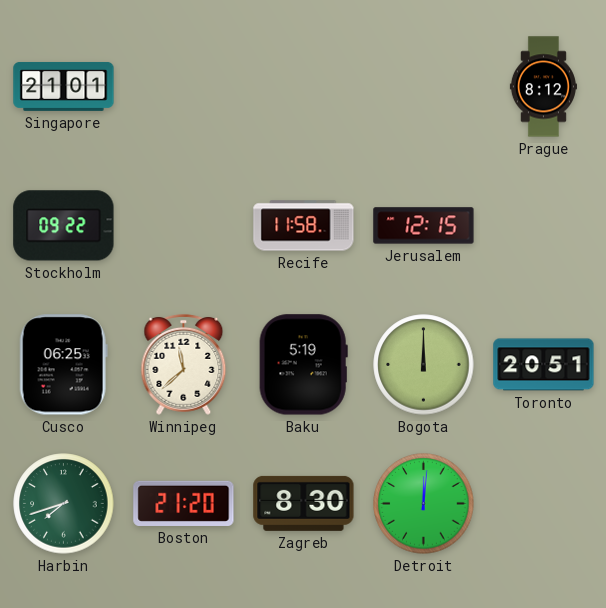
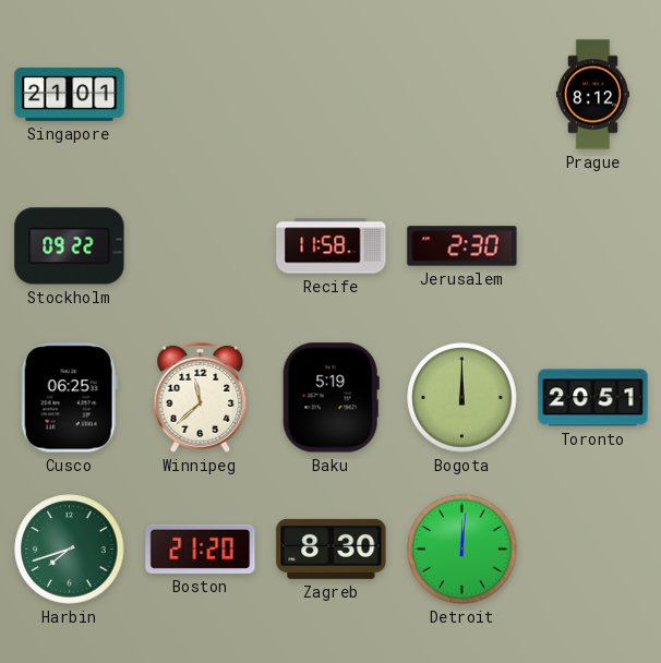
Jerusalem: 12:15 -> 2:30 (462, 246)
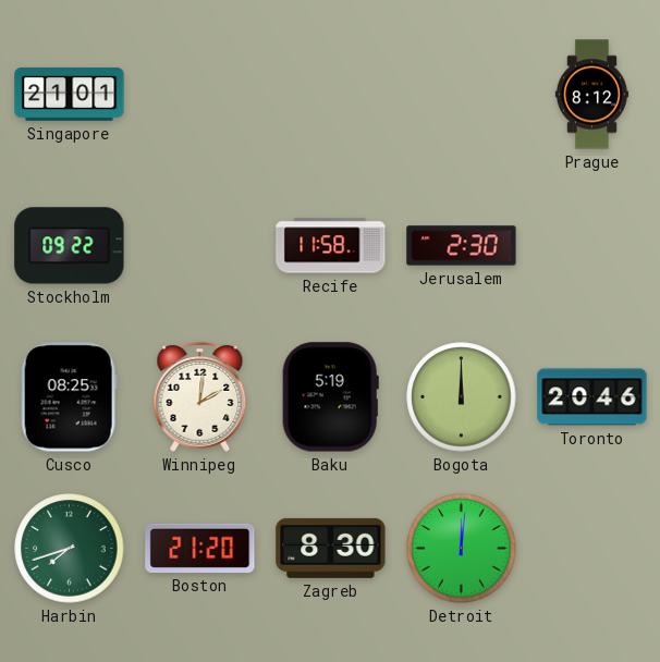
Cusco: 06:25 -> 08:25 (69, 397)
Winnipeg: 11:38 -> 2:01 (200, 396)
Toronto: 20:51 -> 20:46 (592, 397)
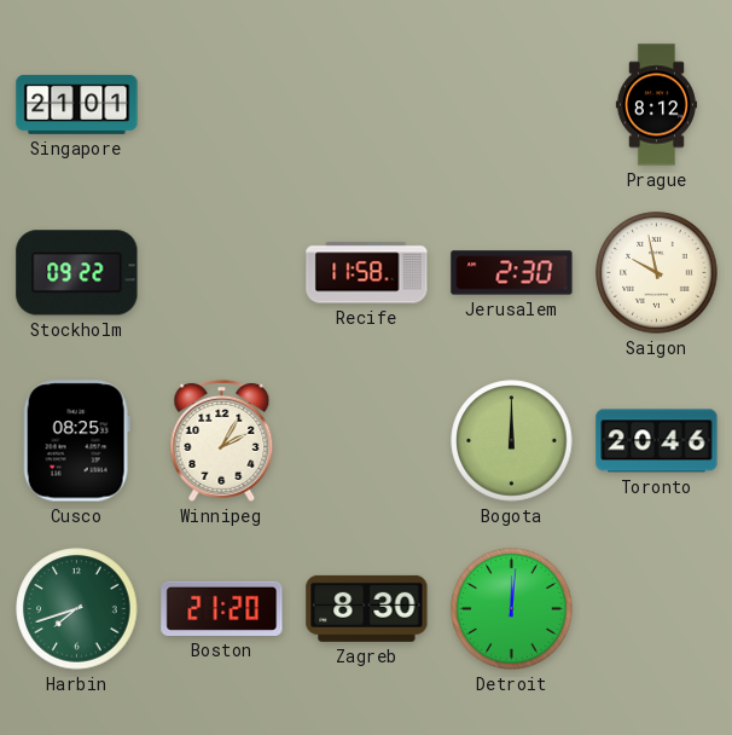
Saigon: none -> 9:58 (657, 273)
Winnipeg: 2:01 -> 2:05 (222, 440)
Baku: 5:19 -> none (330, 397)
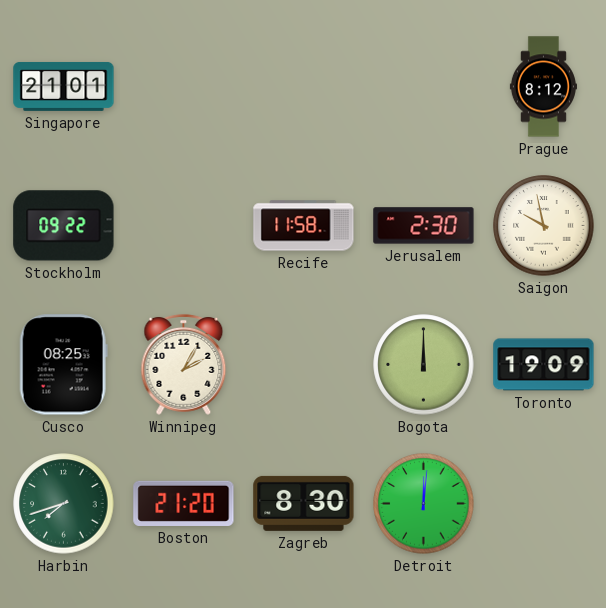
Toronto: 20:46 -> 19:09 (544, 365)
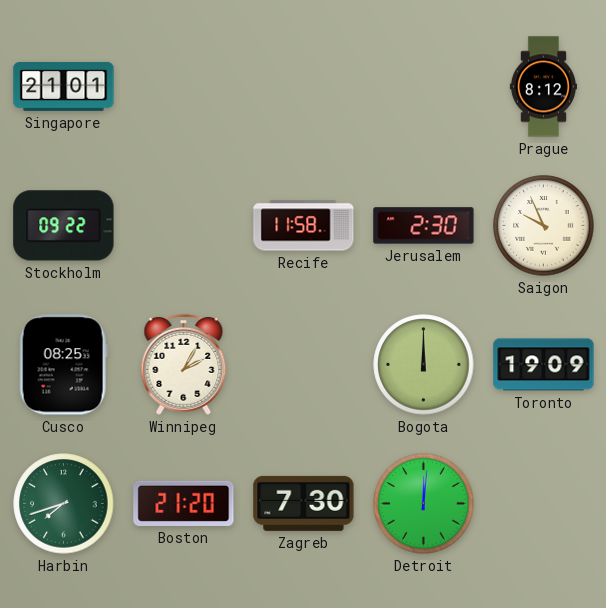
Saigon: 9:58 -> 9:56 (544, 226)
Zagreb: 8:30 -> 7:30 (304, 503)
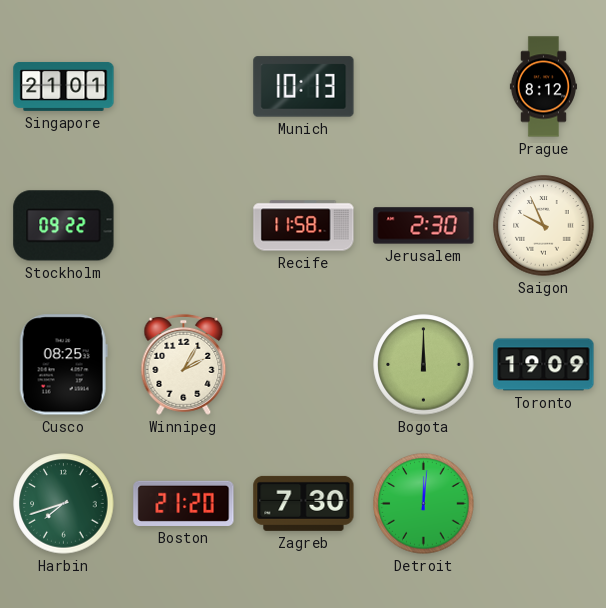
Munich: none -> 10:13 (304, 87)
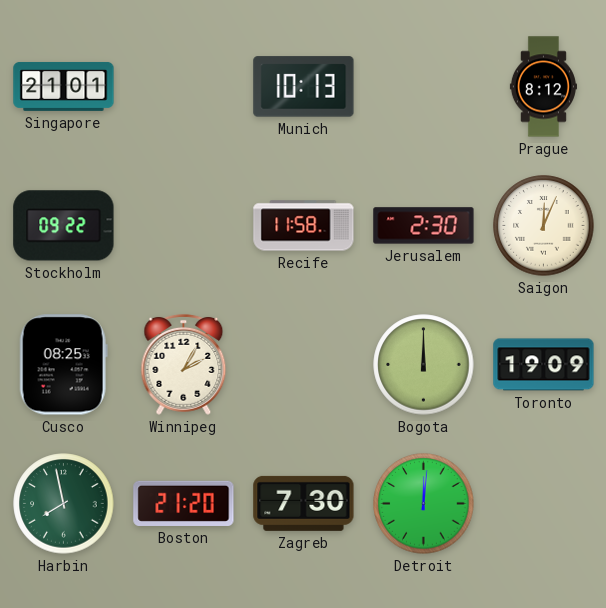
Saigon: 9:56 -> 12:04 (544, 226)
Harbin: 7:42 -> 7:58 (64, 504)
